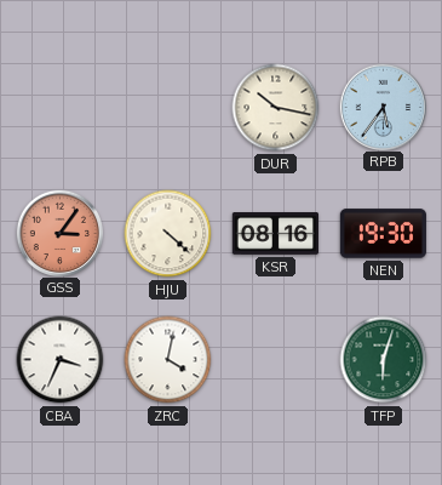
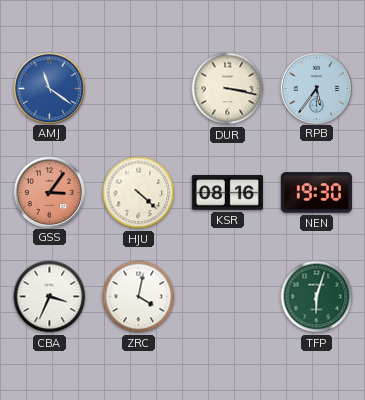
AMJ: none -> 11:21 (49, 88)
DUR: 10:17 -> 3:17 (228, 89)
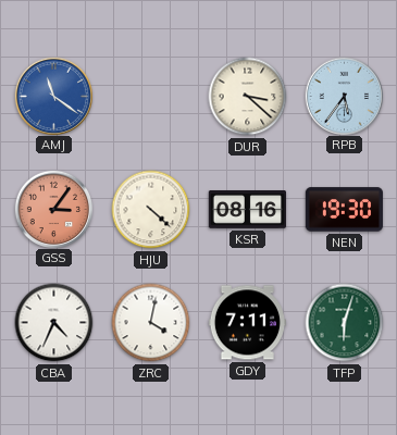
DUR: 3:17 -> 3:22 (248, 97)
CBA: 3:34 -> 4:34 (54, 323)
GDY: none -> 7:11 (247, 323)
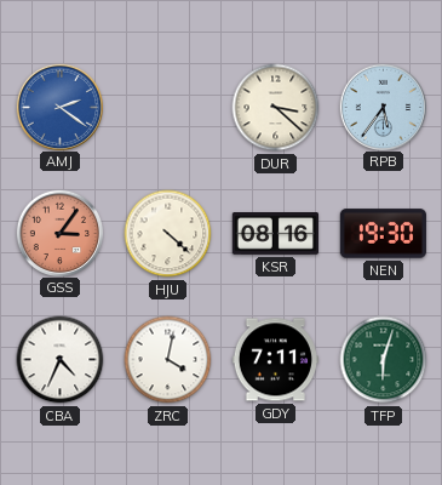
AMJ: 11:21 -> 2:21 (59, 107)
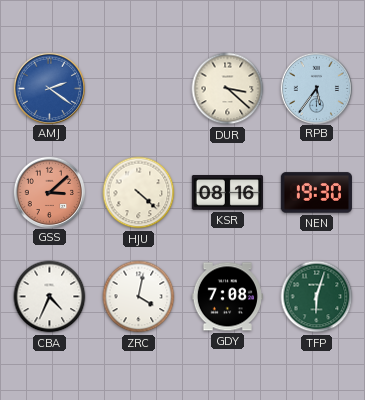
GSS: 3:06 -> 3:08 (49, 192)
GDY: 7:11 -> 7:08 (227, 297)
